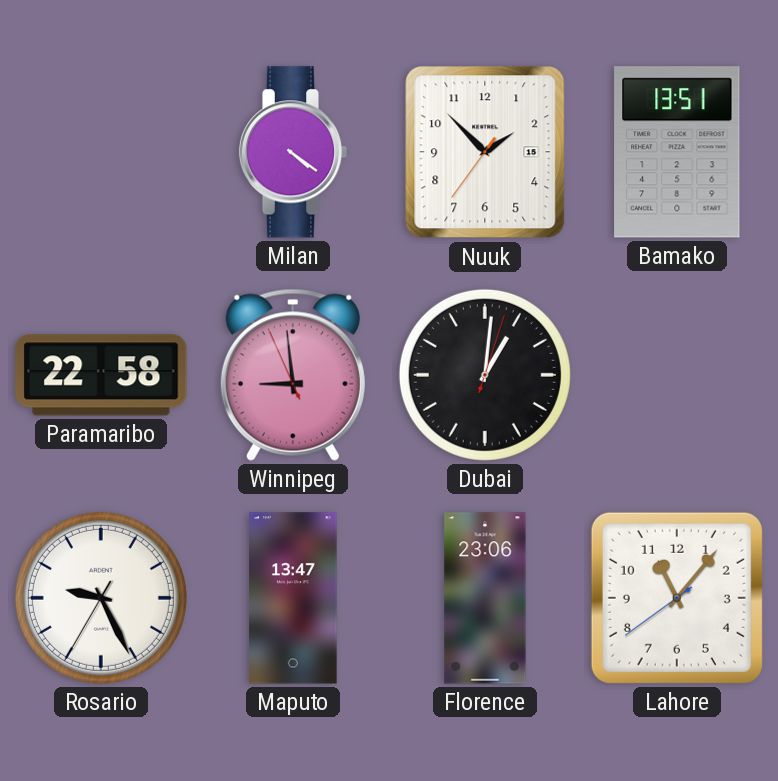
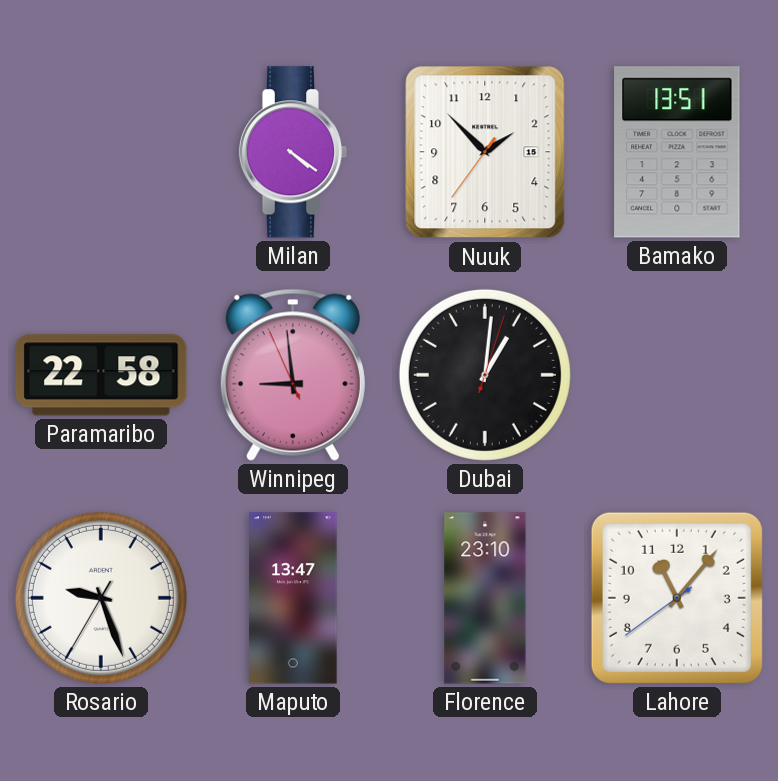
Rosario: 9:25 -> 9:26 (101, 598)
Florence: 23:06 -> 23:10 (485, 598)
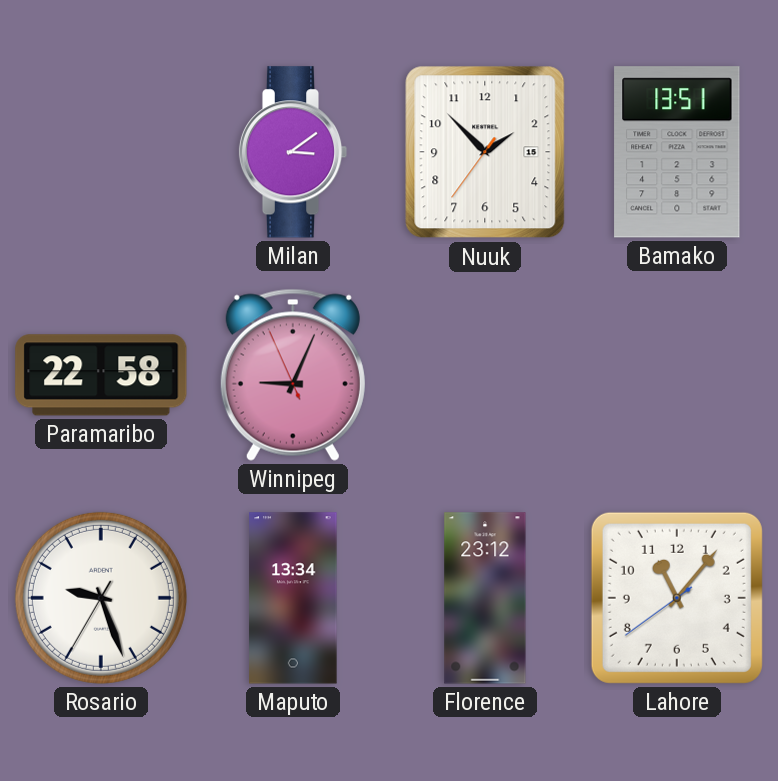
Milan: 4:21 -> 3:09 (293, 152)
Winnipeg: 8:58 -> 9:03 (293, 375)
Dubai: 1:01 -> none (485, 375)
Maputo: 13:47 -> 13:34 (293, 598)
Florence: 23:10 -> 23:12 (485, 598)
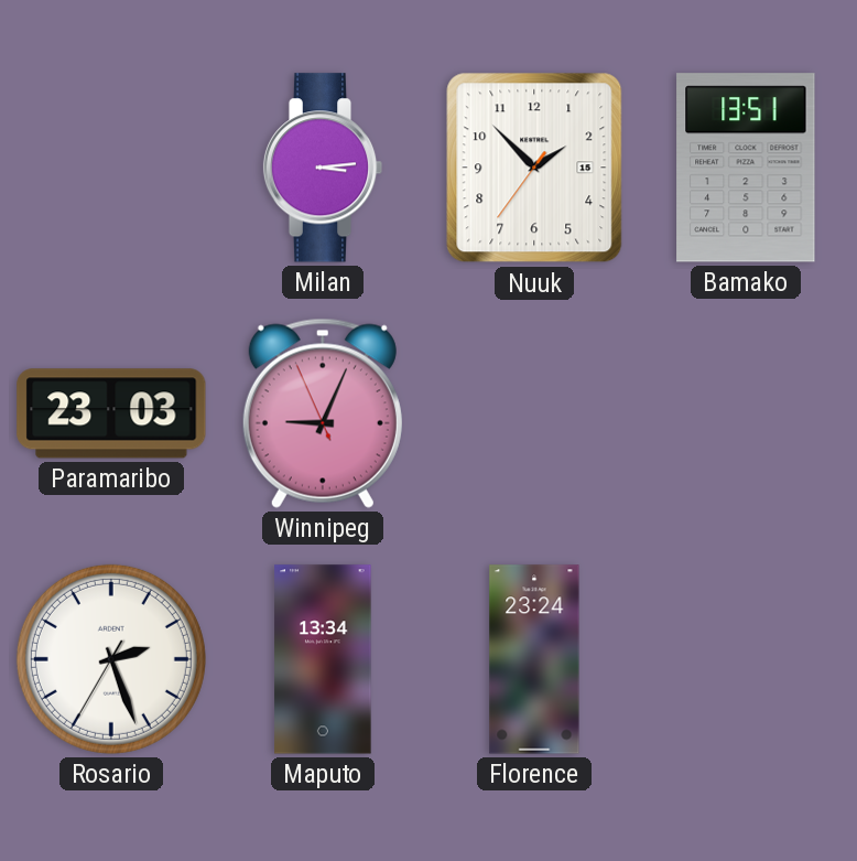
Milan: 3:09 -> 3:14 (323, 168)
Paramaribo: 22:58 -> 23:03 (111, 413)
Rosario: 9:26 -> 2:26 (111, 659)
Florence: 23:12 -> 23:24 (534, 659)
Lahore: 11:06 -> none (677, 598)
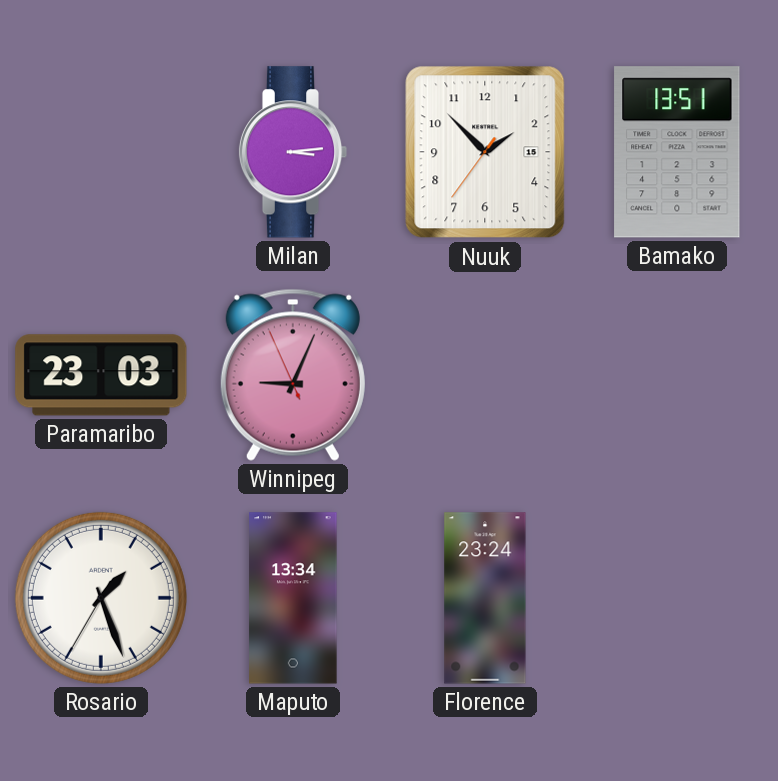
Rosario: 2:26 -> 1:26 (101, 598)
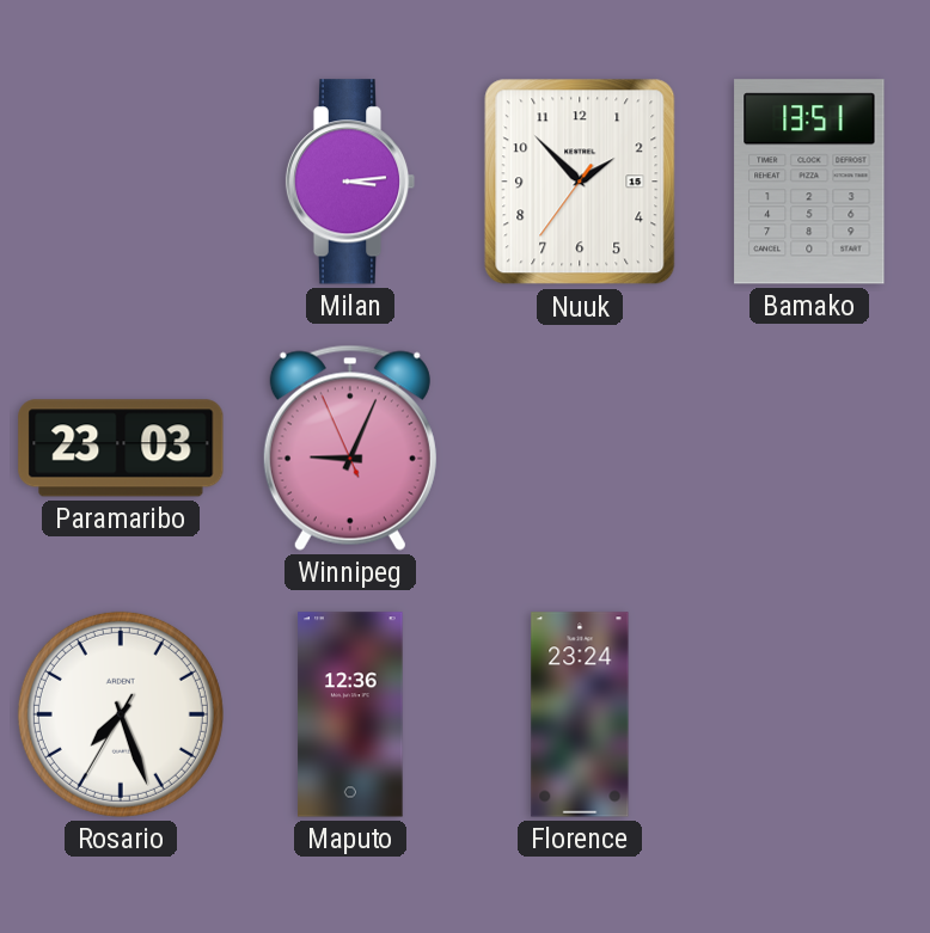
Rosario: 1:26 -> 7:26 (121, 714)
Maputo: 13:34 -> 12:36 (350, 714)
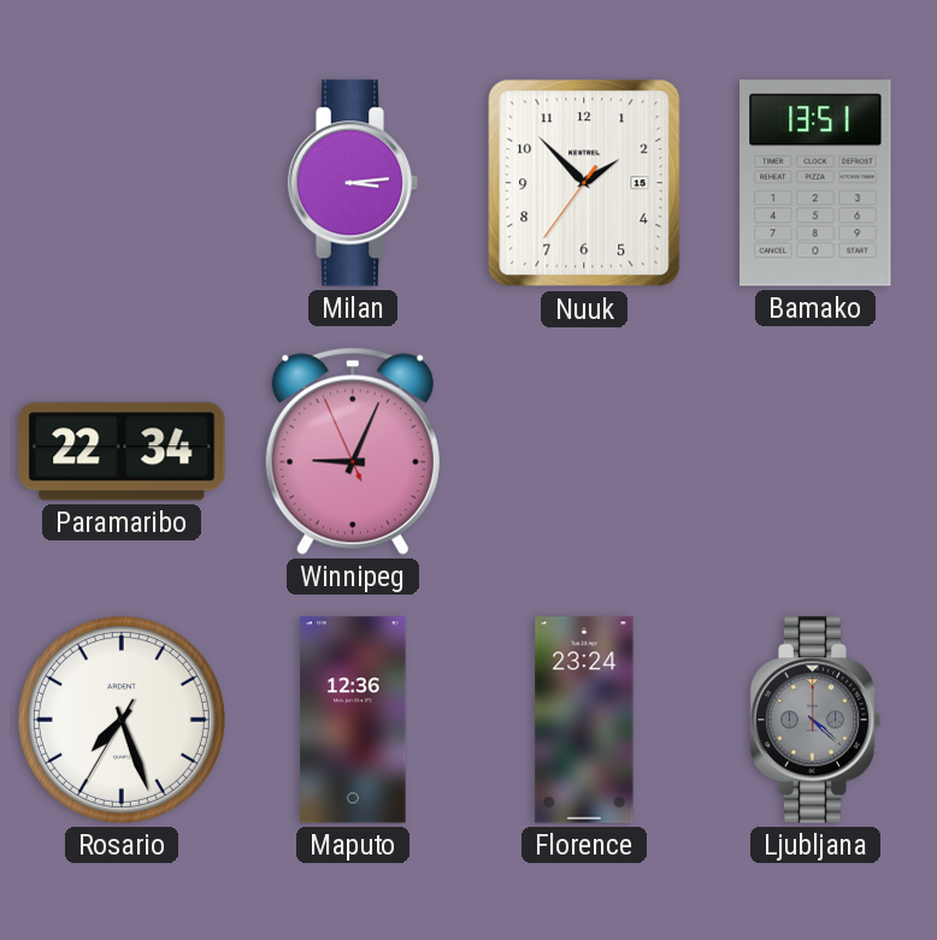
Paramaribo: 23:03 -> 22:34 (122, 451)
Ljubljana: none -> 4:22 (815, 720)
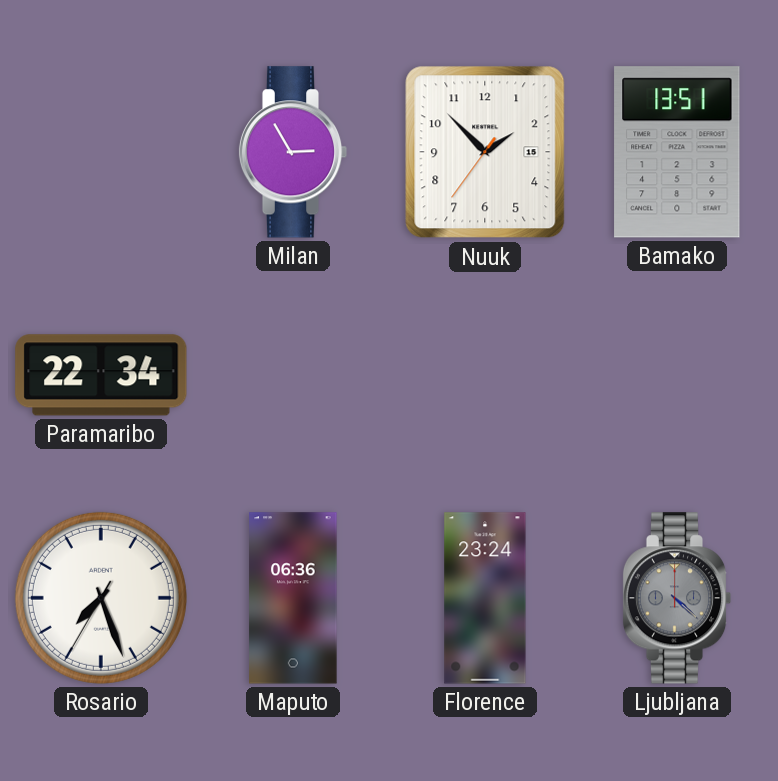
Milan: 3:14 -> 2:55 (293, 152)
Winnipeg: 9:03 -> none (353, 451)
Maputo: 12:36 -> 06:36 (293, 598)
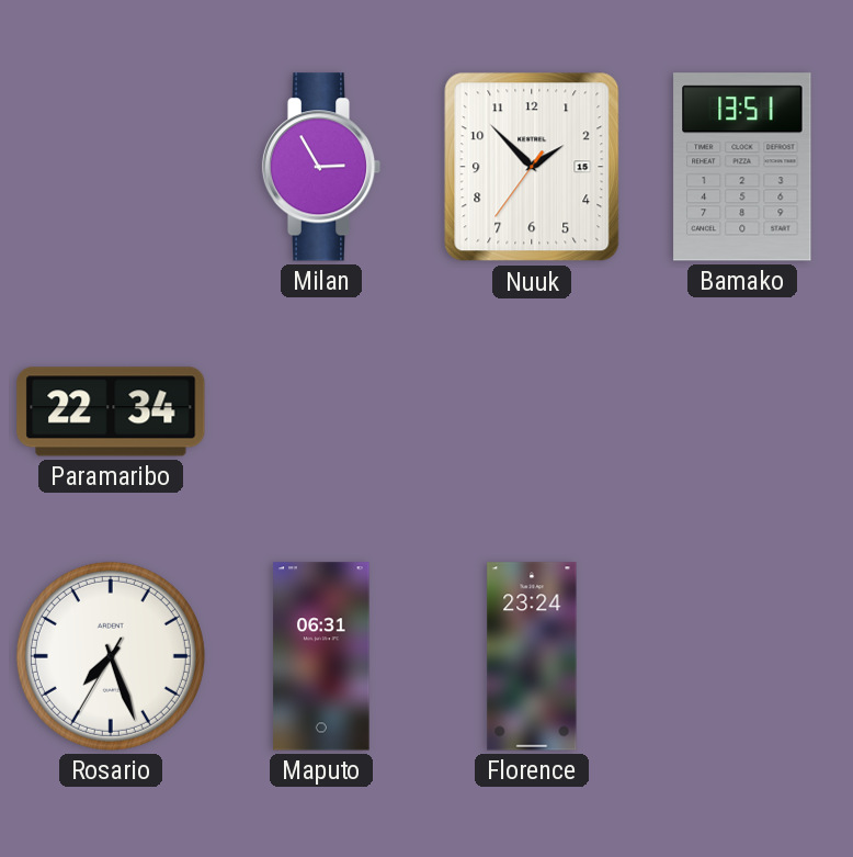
Maputo: 06:36 -> 06:31 (321, 656)
Ljubljana: 4:22 -> none (677, 598)
